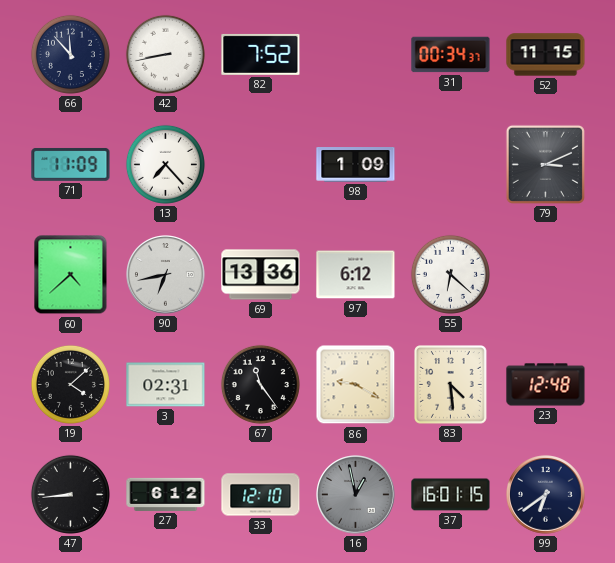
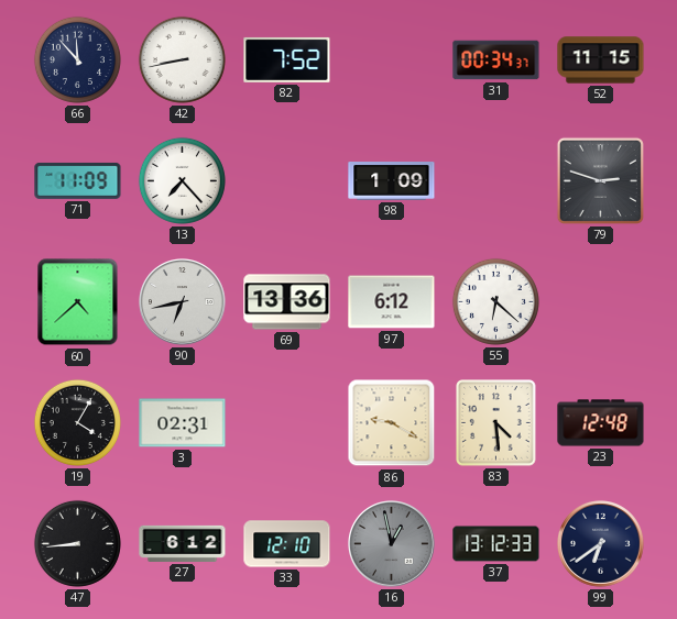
79: 3:11 -> 2:48 (600, 180)
19: 4:08 -> 4:05 (77, 422)
67: 11:24 -> none (260, 384)
37: 16:01 -> 13:12 (496, 544)
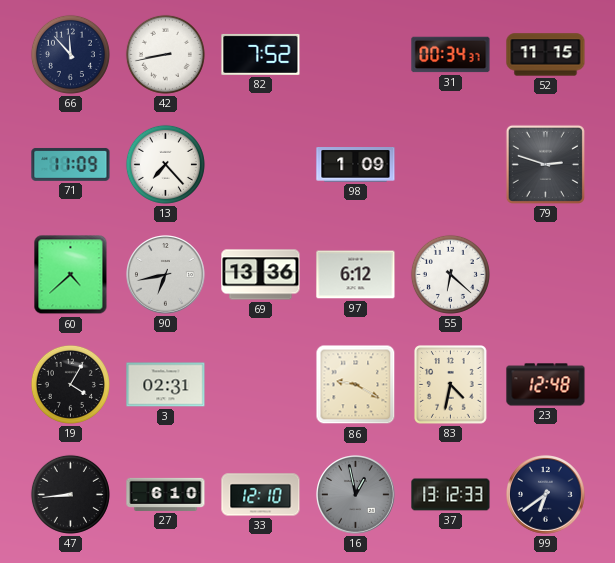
83: 4:29 -> 4:32 (451, 385)
27: 6:12 -> 6:10 (166, 494)
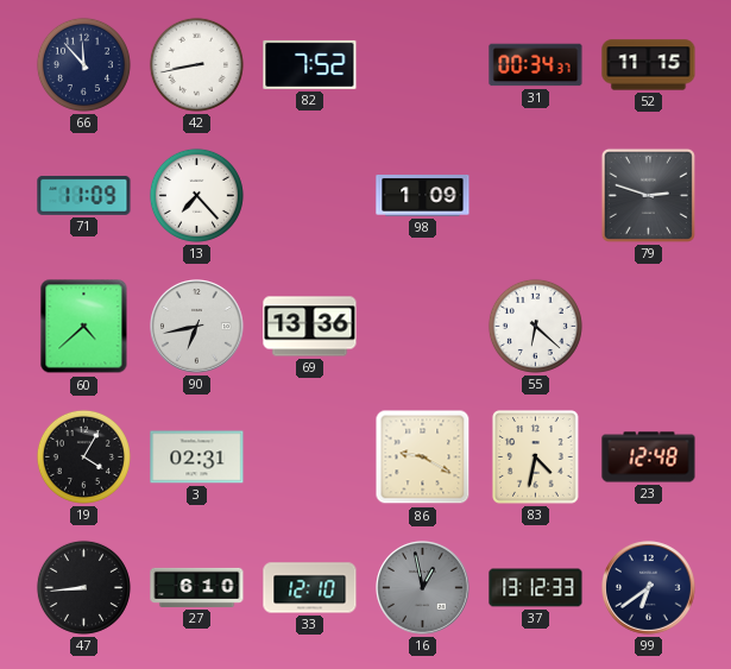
97: 6:12 -> none (356, 275)
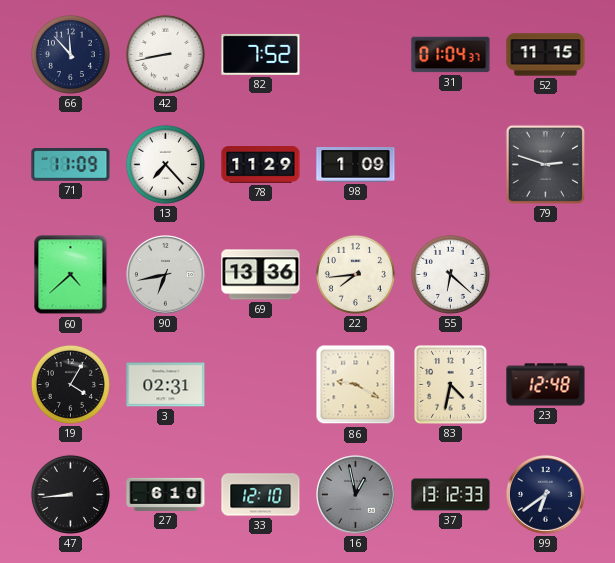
31: 00:34 -> 01:04 (451, 55)
78: none -> 11:29 (261, 165)
22: none -> 7:44 (355, 274)
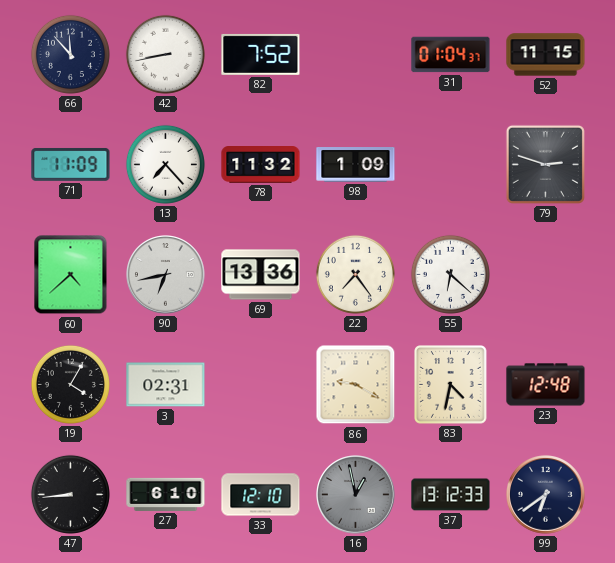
78: 11:29 -> 11:32 (261, 165)
22: 7:44 -> 7:24 (355, 274)
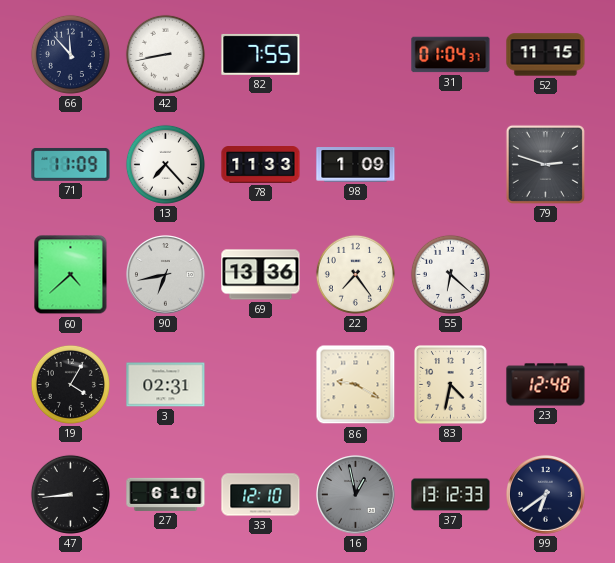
82: 7:52 -> 7:55 (261, 54)
78: 11:32 -> 11:33 (261, 165)
